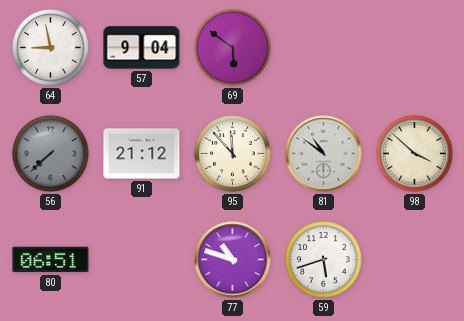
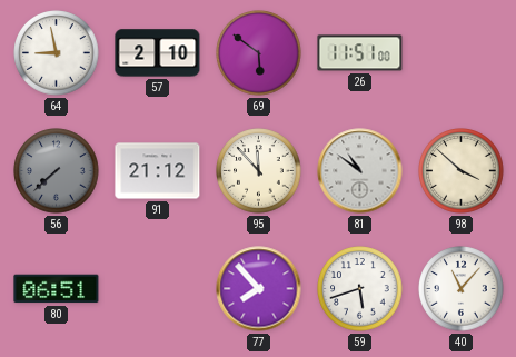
57: 9:04 -> 2:10 (158, 53)
26: none -> 11:51 (360, 53)
77: 10:48 -> 7:53 (259, 289)
40: none -> 11:07 (462, 289)
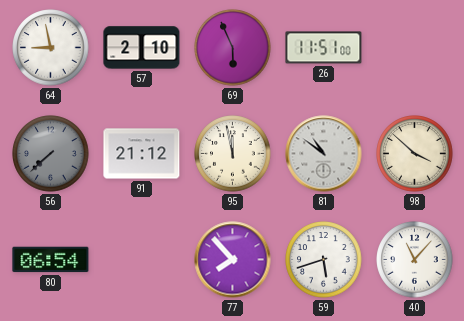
69: 5:51 -> 5:56 (233, 48)
95: 11:53 -> 11:58 (233, 154)
80: 06:51 -> 06:54 (51, 260)
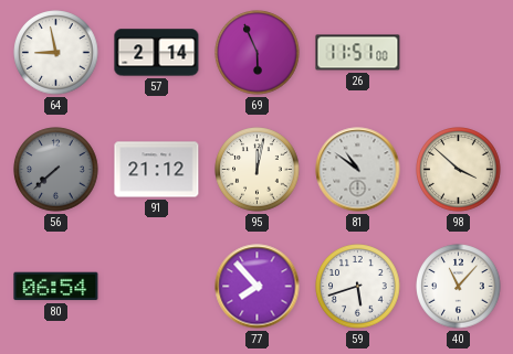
57: 2:10 -> 2:14 (157, 53)
95: 11:58 -> 12:02 (258, 170)
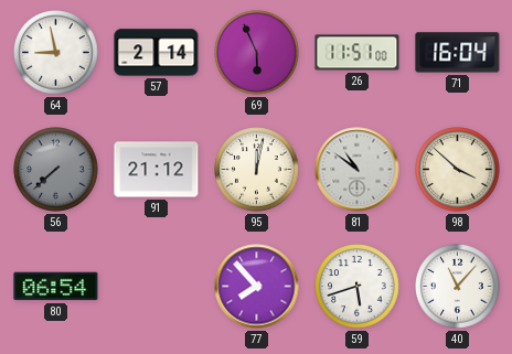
71: none -> 16:04 (458, 53)
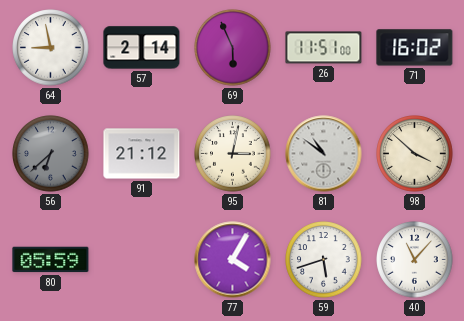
71: 16:04 -> 16:02 (415, 48)
56: 7:38 -> 6:38 (51, 154)
95: 12:02 -> 3:02 (233, 154)
80: 06:54 -> 05:59 (51, 260)
77: 7:53 -> 4:05 (233, 260)
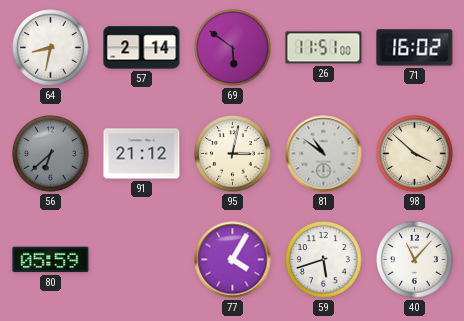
64: 8:58 -> 8:32 (51, 48)
69: 5:56 -> 5:51 (233, 48)
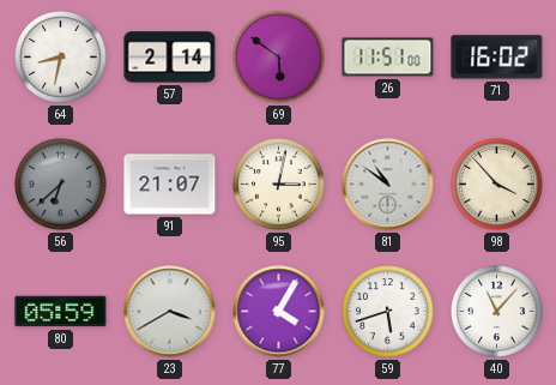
91: 21:12 -> 21:07 (170, 185)
98: 3:52 -> 3:53 (497, 185)
23: none -> 3:40 (170, 312)
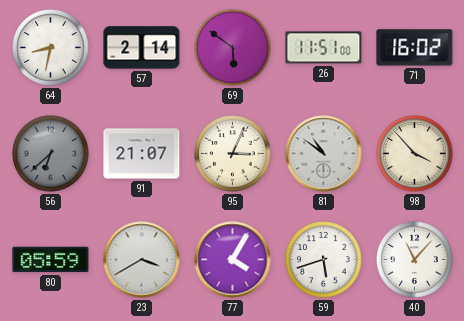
95: 3:02 -> 3:04 (233, 154)
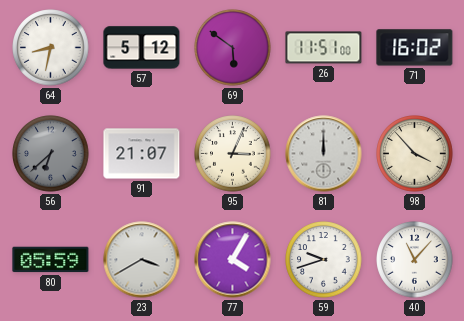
57: 2:14 -> 5:12 (142, 48)
81: 10:51 -> 12:00 (324, 154)
59: 5:42 -> 9:42 (324, 260)
